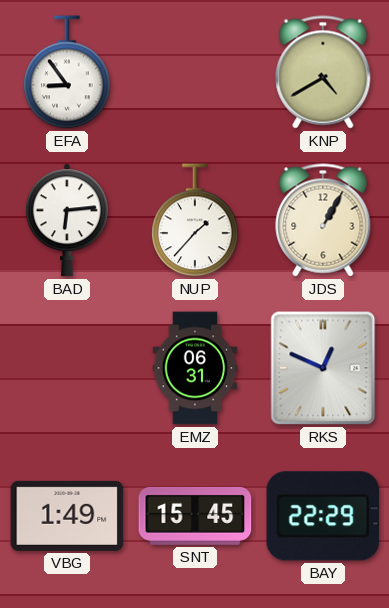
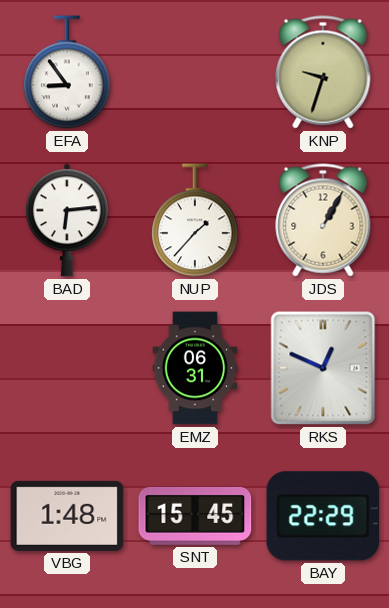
KNP: 4:40 -> 9:33 (323, 72)
VBG: 1:49 -> 1:48 (67, 516)
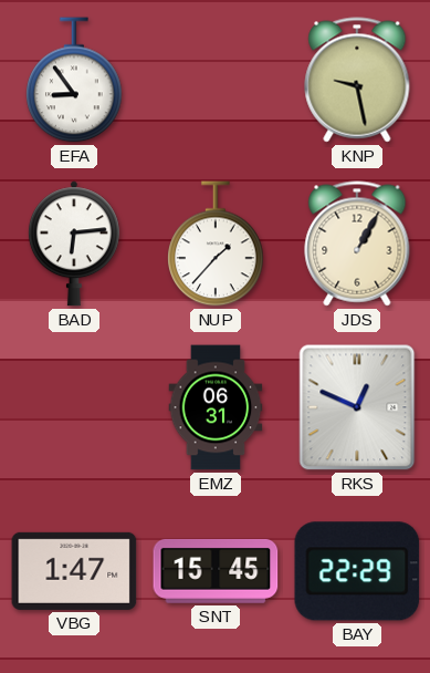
KNP: 9:33 -> 9:28 (357, 80)
VBG: 1:48 -> 1:47 (74, 571)
